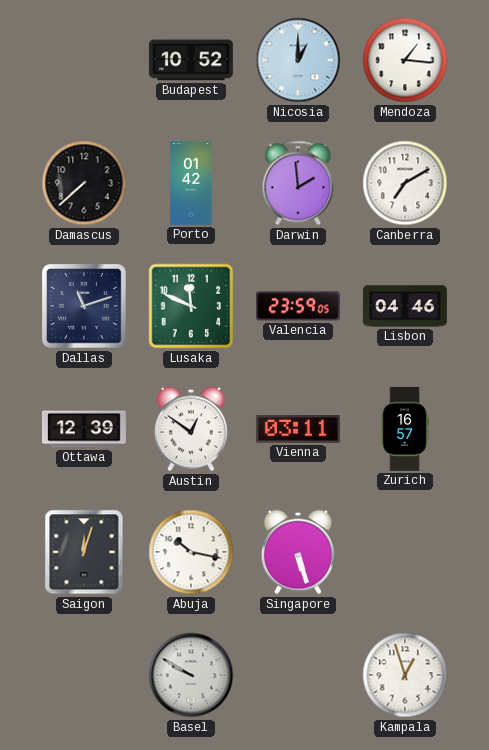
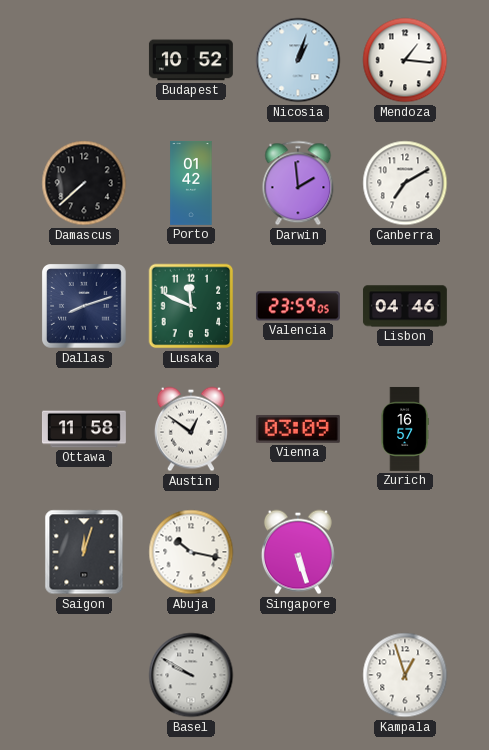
Nicosia: 1:00 -> 1:03 (298, 60)
Dallas: 11:12 -> 8:12 (84, 306)
Ottawa: 12:39 -> 11:58 (84, 429)
Vienna: 03:11 -> 03:09 (298, 429)
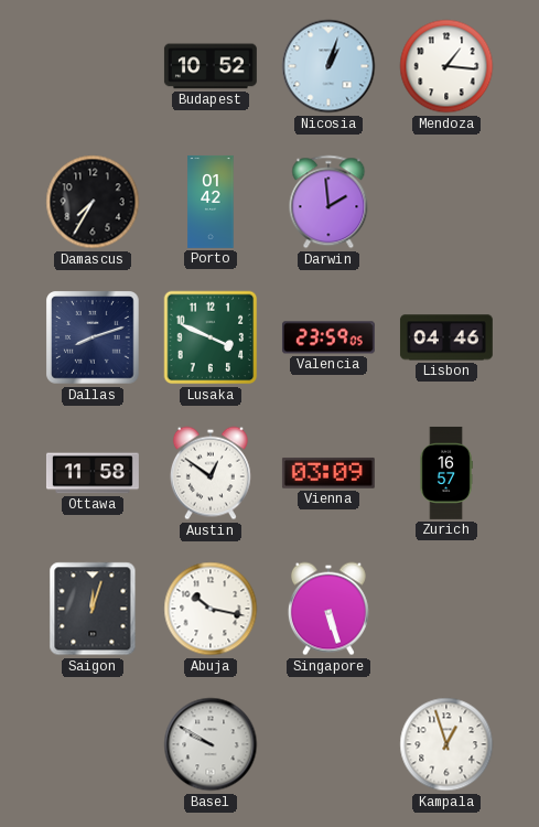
Damascus: 7:38 -> 7:35 (93, 202)
Canberra: 7:10 -> none (405, 183)
Lusaka: 11:49 -> 3:49 (211, 337)
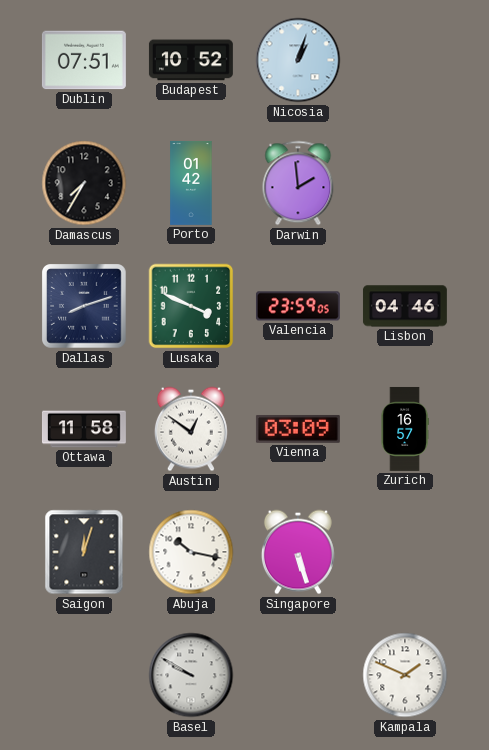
Dublin: none -> 07:51 (84, 60)
Mendoza: 1:16 -> none (446, 66)
Kampala: 12:57 -> 1:49 (405, 675)
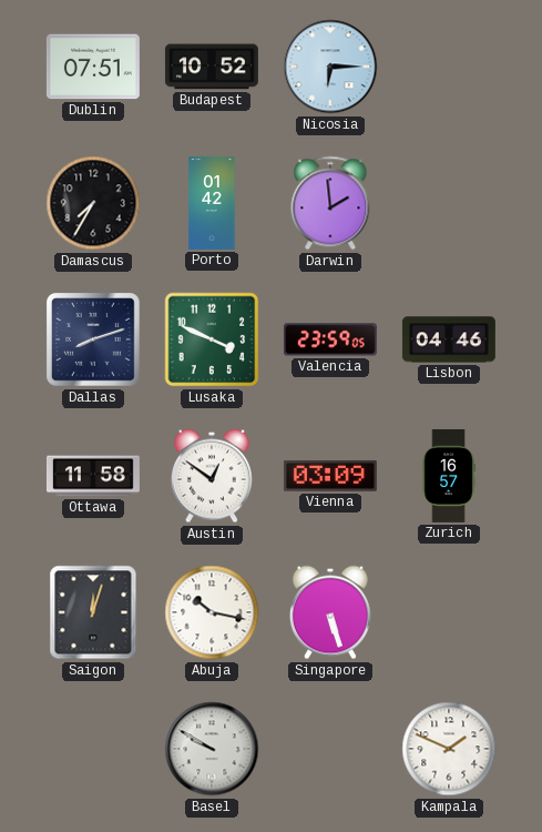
Nicosia: 1:03 -> 6:15 (330, 67)
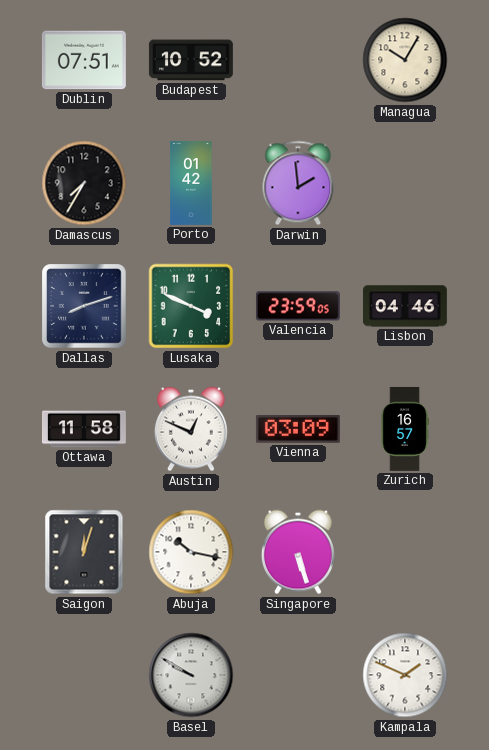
Nicosia: 6:15 -> none (330, 67)
Managua: none -> 10:05 (405, 60)
Austin: 12:51 -> 12:49 (191, 429)
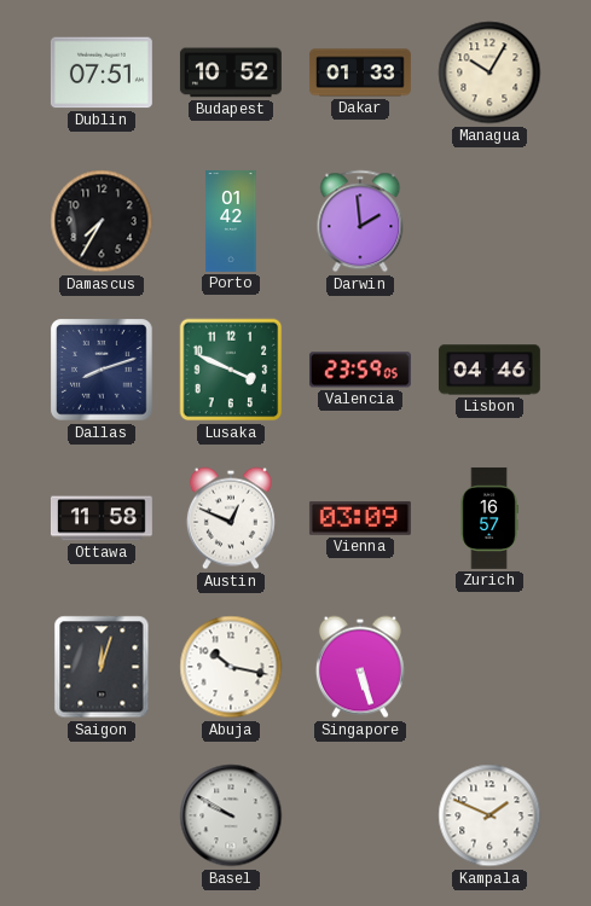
Dakar: none -> 01:33 (360, 72)
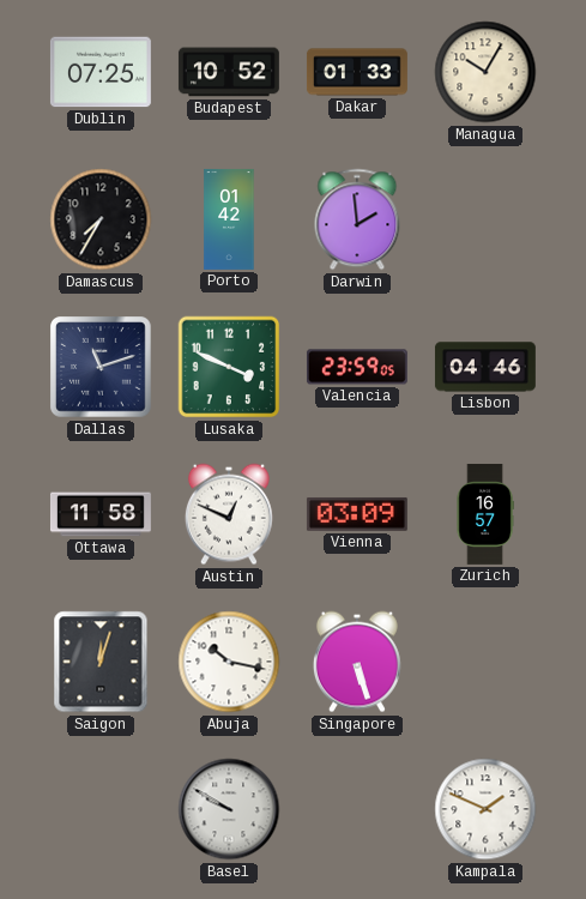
Dublin: 07:51 -> 07:25 (101, 72)
Dallas: 8:12 -> 11:12 (101, 367)
